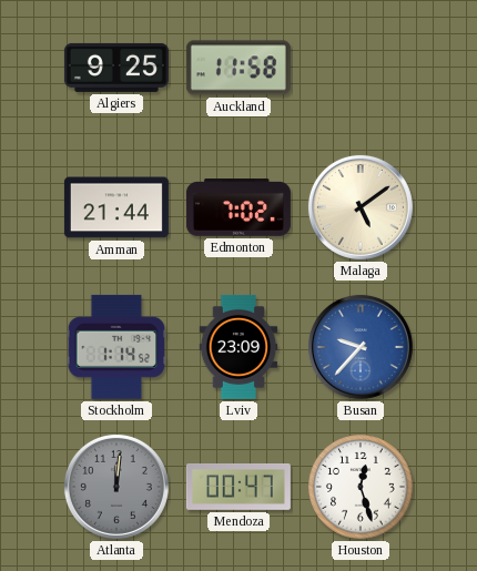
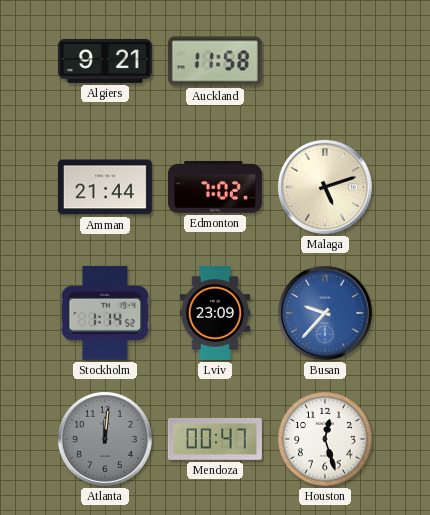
Algiers: 9:25 -> 9:21 (105, 61)
Malaga: 5:09 -> 5:12 (325, 187)
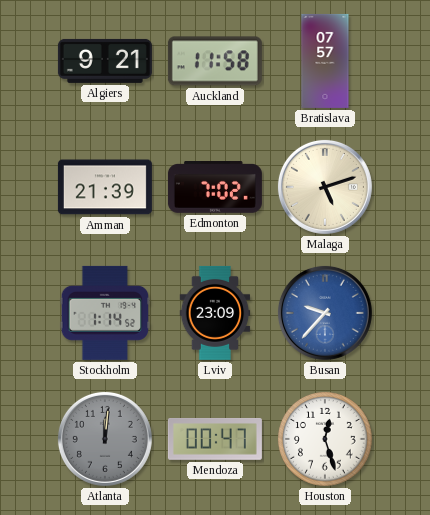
Bratislava: none -> 07:57 (325, 61)
Amman: 21:44 -> 21:39 (105, 187)
